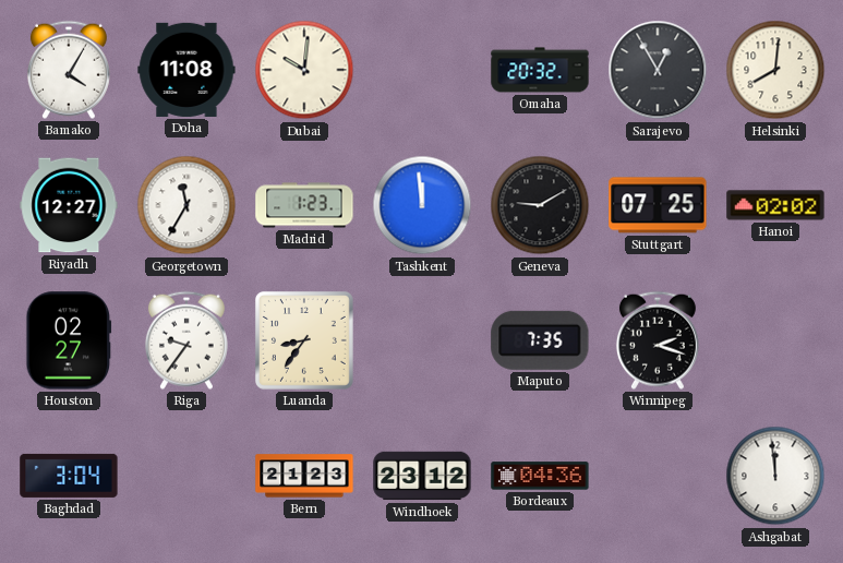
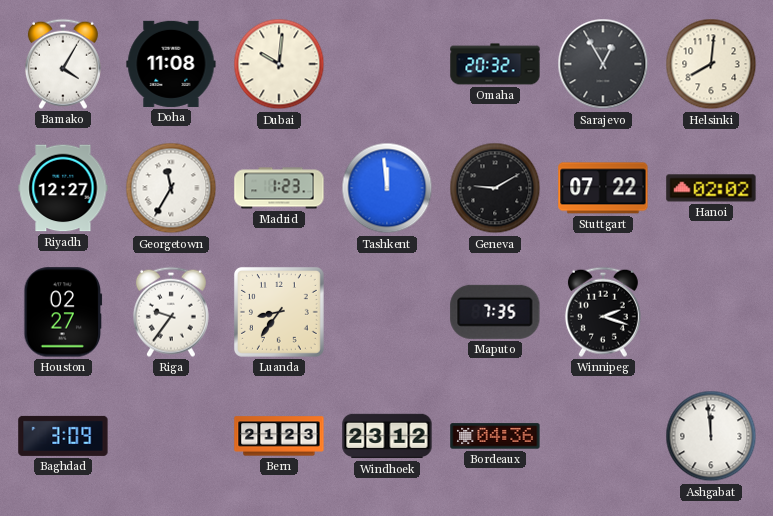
Stuttgart: 07:25 -> 07:22 (603, 188)
Baghdad: 3:04 -> 3:09 (63, 436)
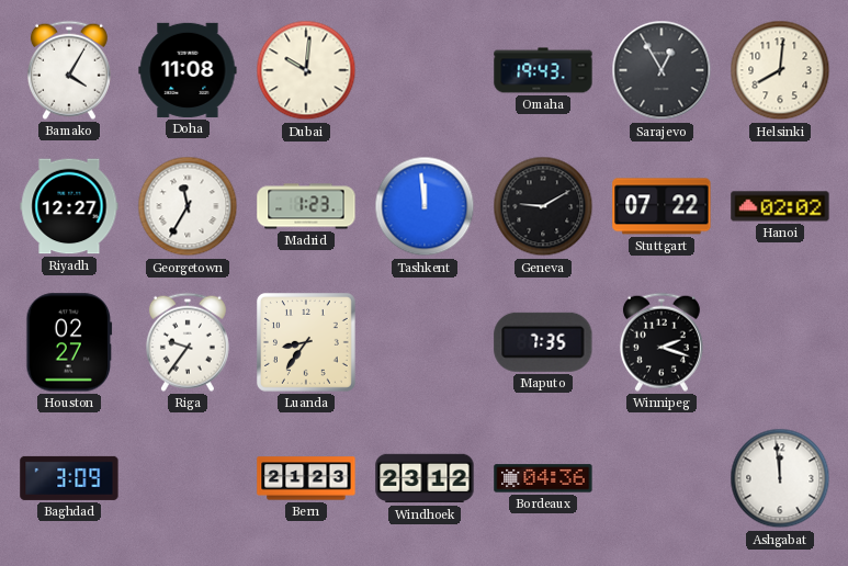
Omaha: 20:32 -> 19:43 (543, 70)
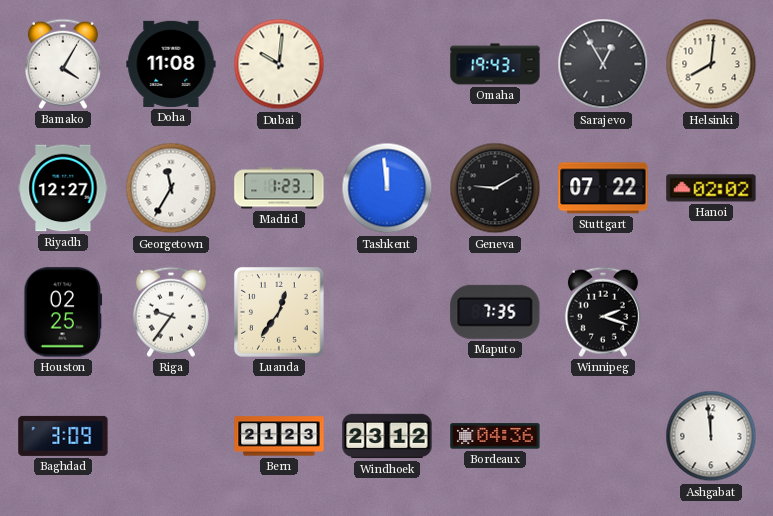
Houston: 02:27 -> 02:25 (63, 312)
Luanda: 8:36 -> 12:36 (279, 312)
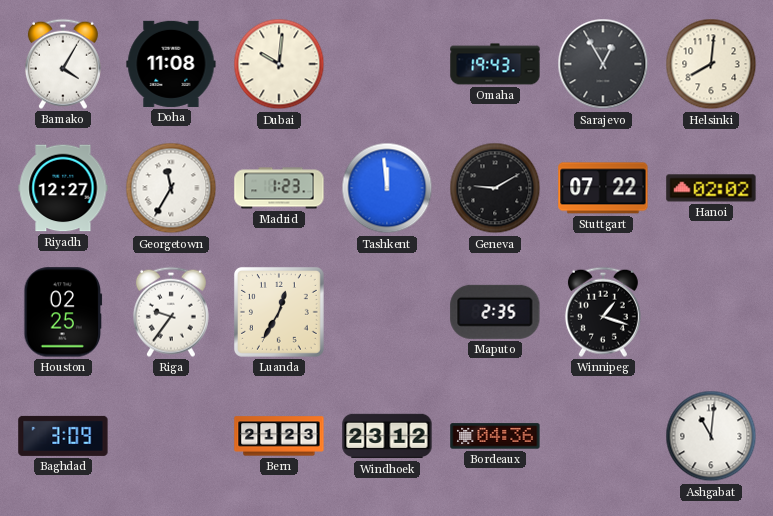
Luanda: 12:36 -> 12:35 (279, 312)
Maputo: 7:35 -> 2:35 (495, 312)
Winnipeg: 2:18 -> 1:18 (603, 312)
Ashgabat: 11:59 -> 11:01 (711, 436)
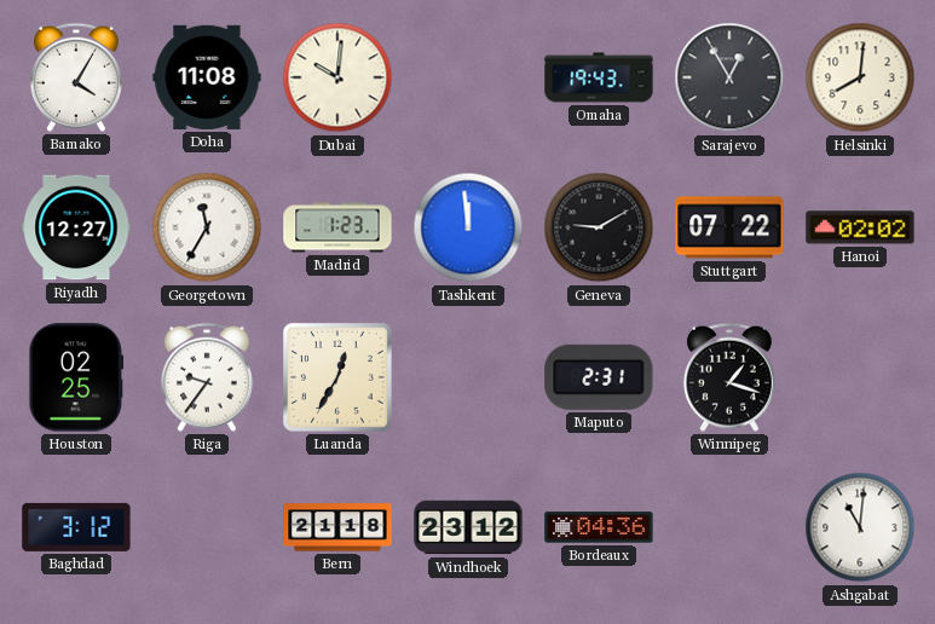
Maputo: 2:35 -> 2:31 (599, 377)
Baghdad: 3:09 -> 3:12 (76, 527)
Bern: 21:23 -> 21:18 (337, 527)
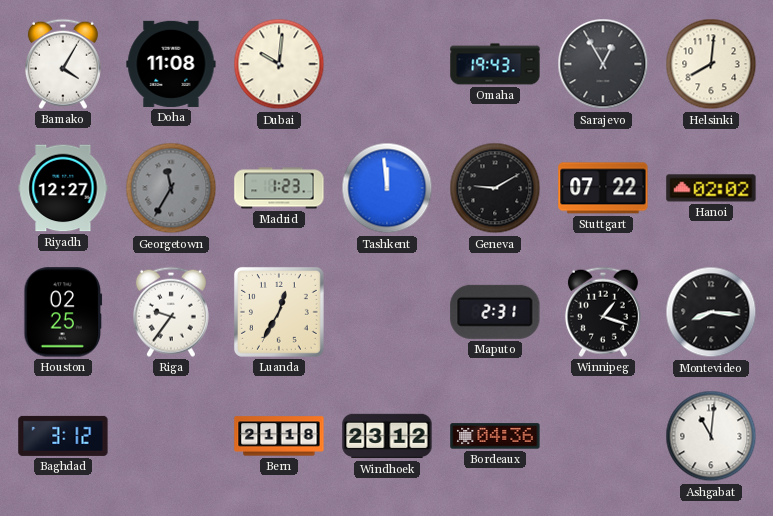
Georgetown dial: white -> grey (171, 188)
Montevideo: none -> 8:16 (711, 312)
